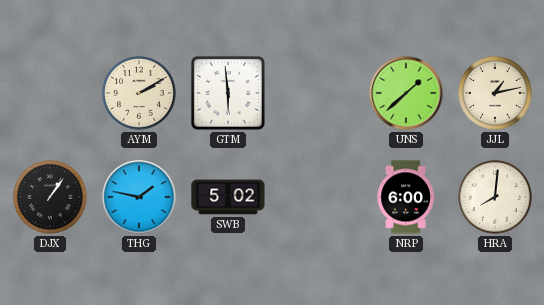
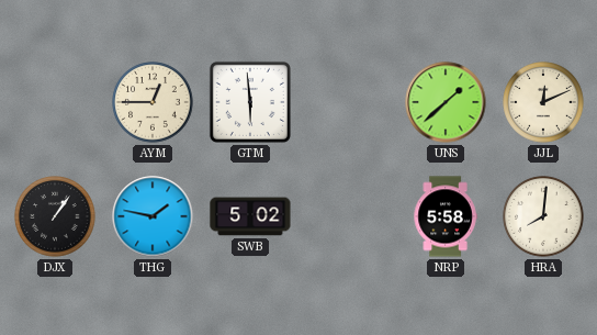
AYM: 2:10 -> 12:45 (153, 102)
JJL: 1:13 -> 12:11 (543, 102)
NRP: 6:00 -> 5:58 (446, 216)
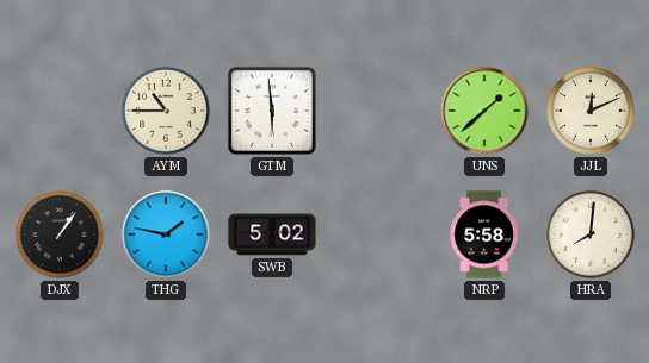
AYM: 12:45 -> 10:45 (166, 111)
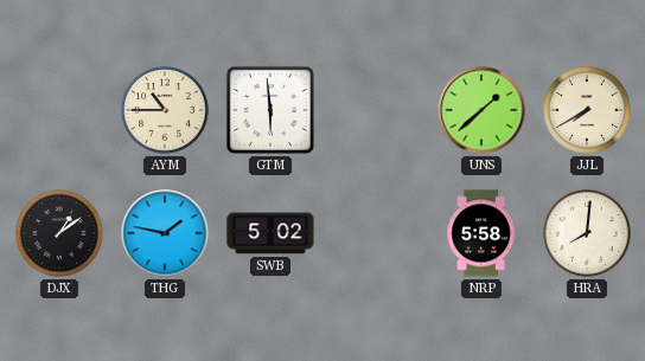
JJL: 12:11 -> 7:40 (587, 110)
DJX: 1:06 -> 1:09 (59, 233)
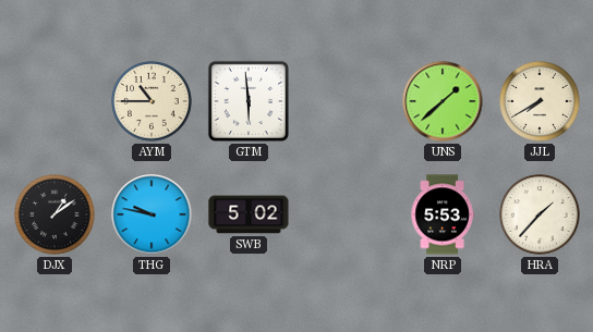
THG: 1:47 -> 9:47 (152, 214)
NRP: 5:58 -> 5:53 (443, 214)
HRA: 8:01 -> 1:37 (540, 214)
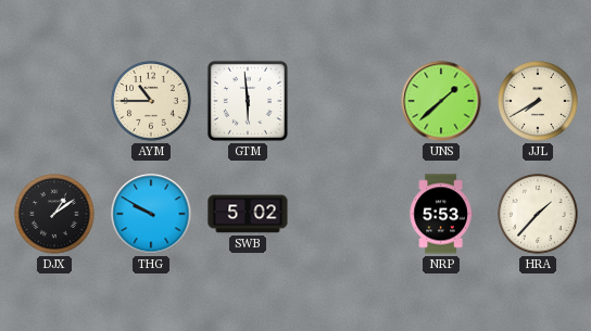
THG: 9:47 -> 9:50 (151, 214)
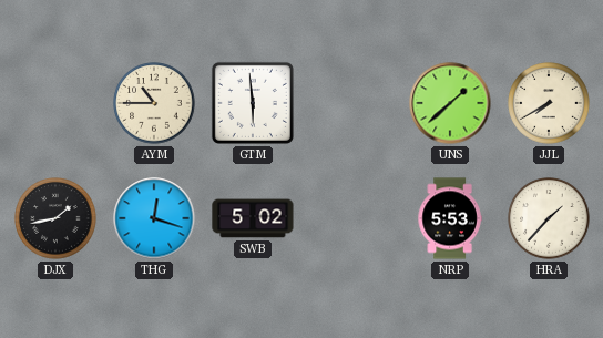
DJX: 1:09 -> 1:43 (55, 218)
THG: 9:50 -> 12:18 (154, 218)
